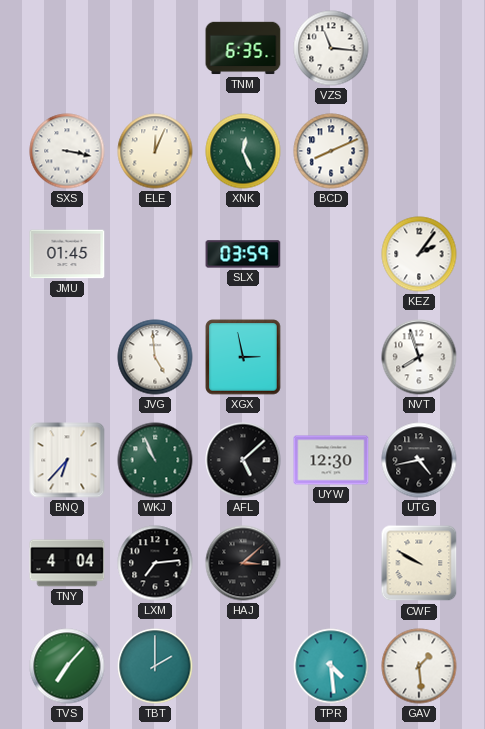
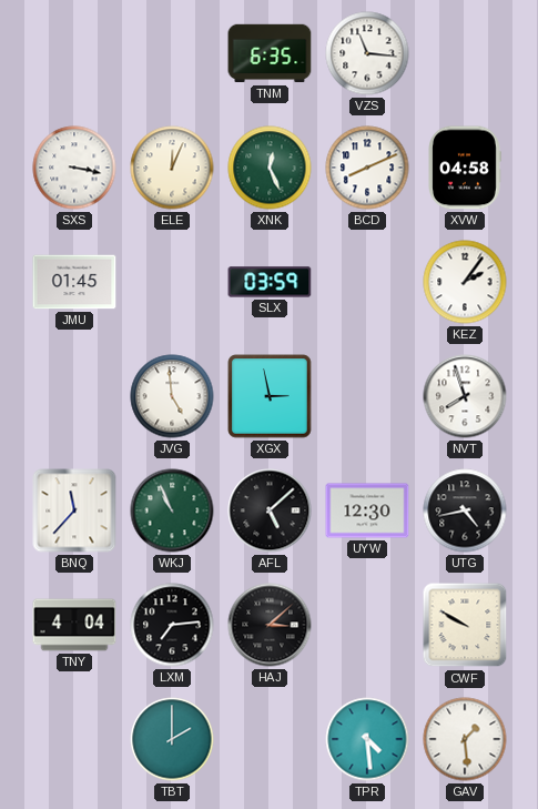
XVW: none -> 04:58 (465, 168)
BNQ: 6:37 -> 11:37 (74, 510)
TVS: 7:07 -> none (67, 666)
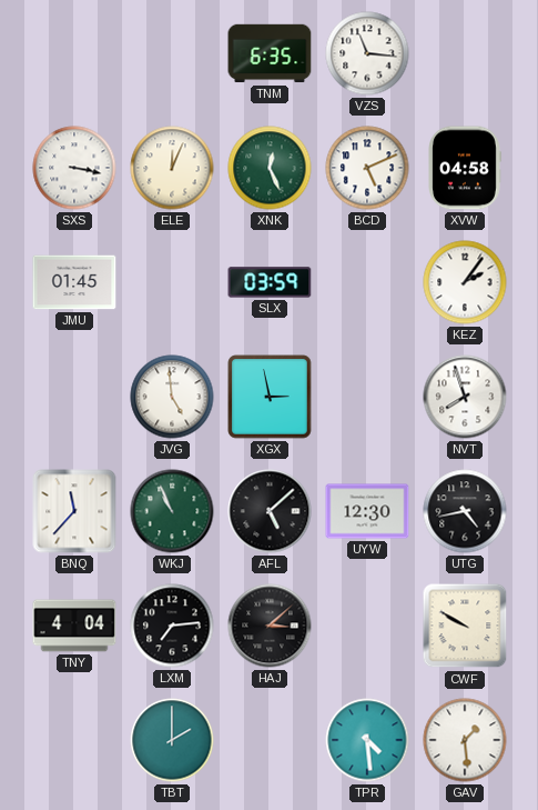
BCD: 8:11 -> 5:11 (367, 168)
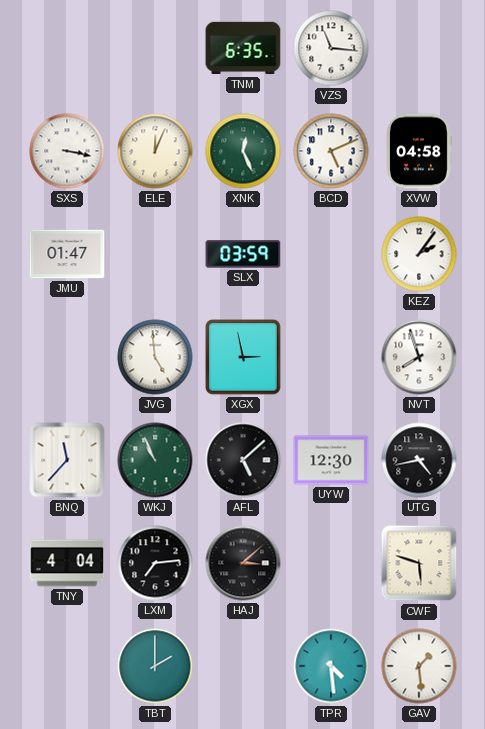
JMU: 01:45 -> 01:47 (67, 254)
CWF: 9:50 -> 5:48 (419, 563)
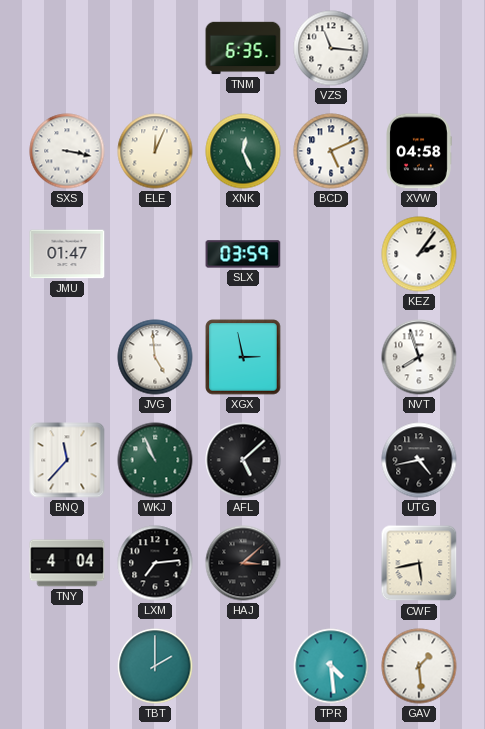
UYW: 12:30 -> none (331, 460)
CWF: 5:48 -> 5:43 (419, 563)
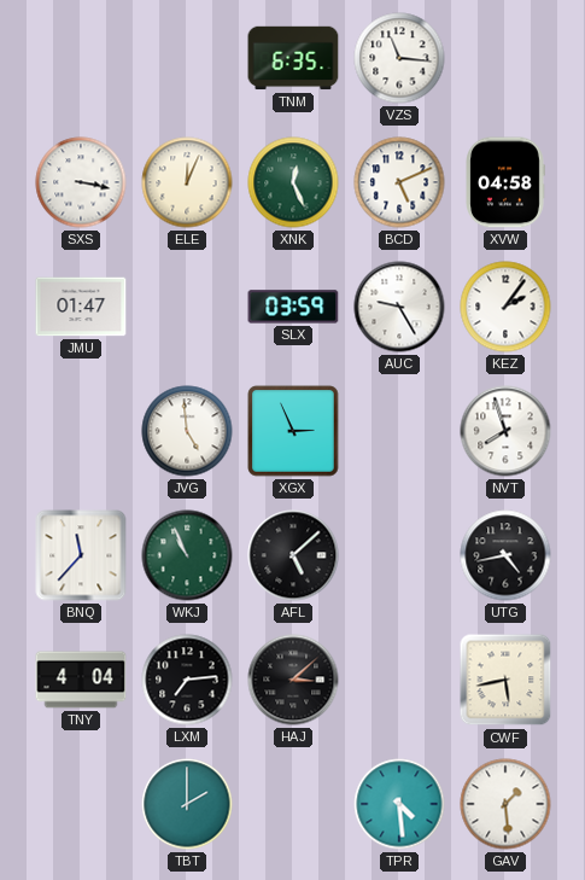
AUC: none -> 9:25 (399, 307)
XGX: 2:58 -> 2:56 (293, 431)
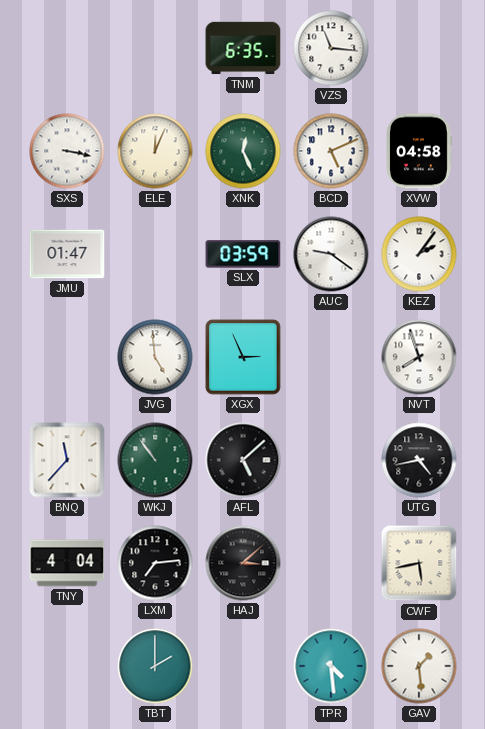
AUC: 9:25 -> 9:21 (331, 254)
WKJ: 10:56 -> 10:54 (155, 460)
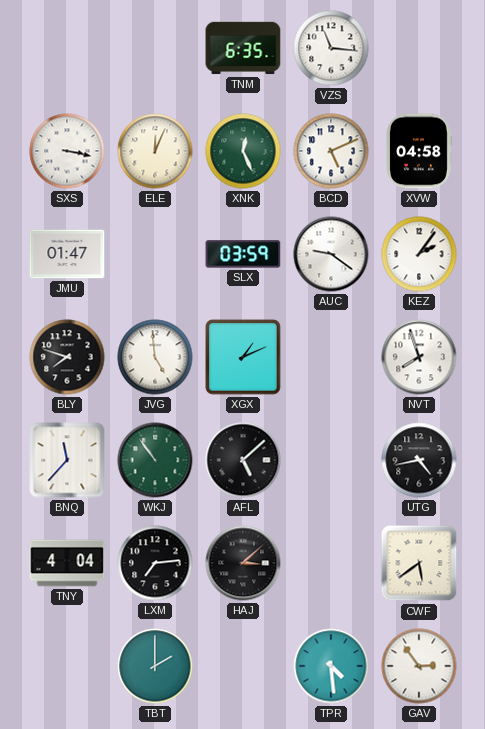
BLY: none -> 7:48 (67, 357)
XGX: 2:56 -> 1:11 (243, 357)
CWF: 5:43 -> 5:39 (419, 563)
GAV: 1:29 -> 2:54 (419, 666)
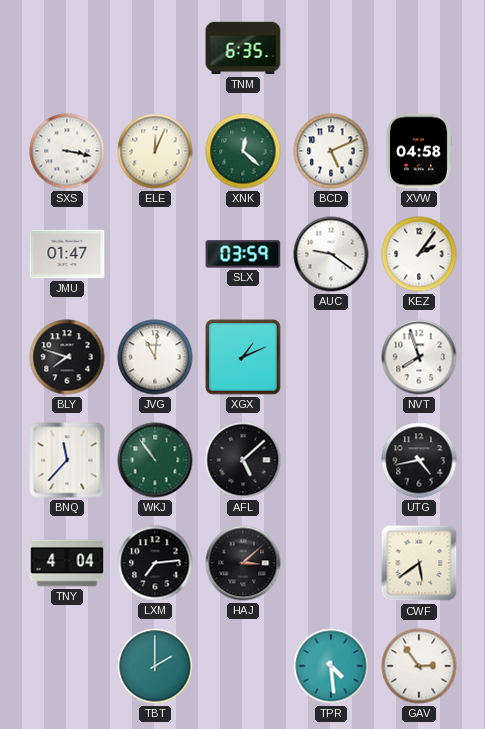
VZS: 11:16 -> none (331, 48)
XNK: 12:26 -> 12:22 (243, 151)
JVG: 4:59 -> 11:01 (155, 357)
